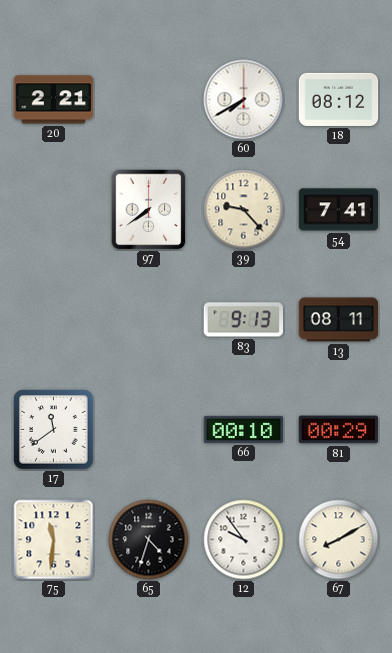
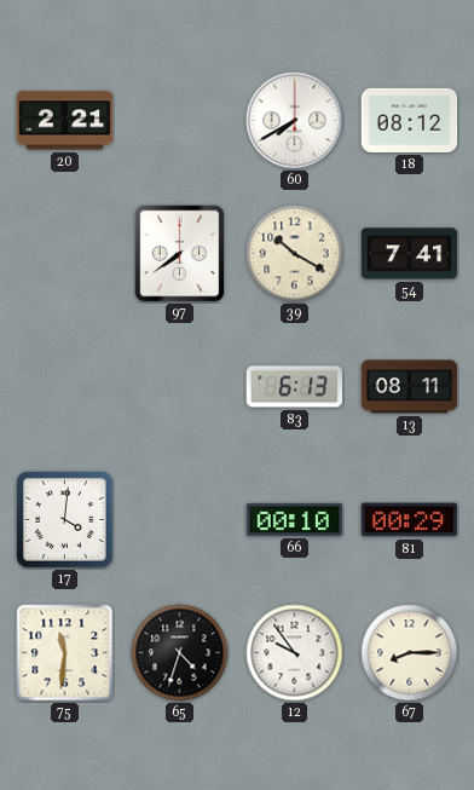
39: 9:23 -> 10:20 (295, 254)
83: 9:13 -> 6:13 (295, 387)
17: 11:39 -> 4:01 (65, 520)
67: 8:10 -> 8:15 (410, 653)
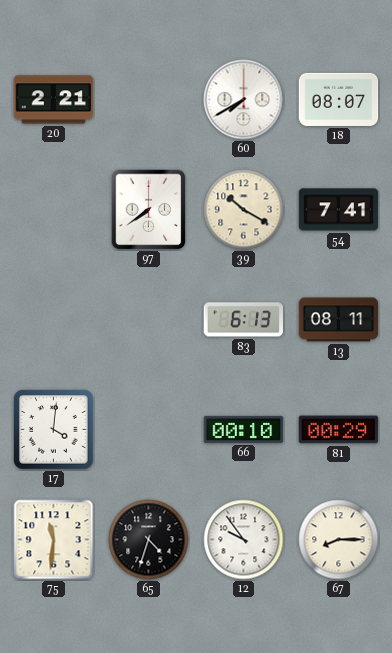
18: 08:12 -> 08:07 (339, 99)
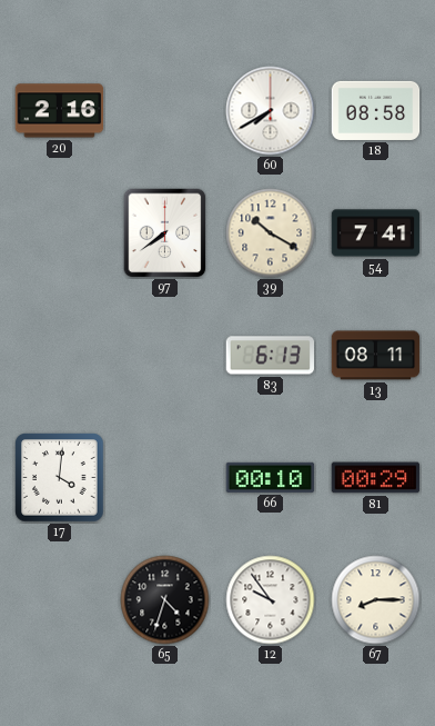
20: 2:21 -> 2:16 (60, 111)
18: 08:07 -> 08:58 (376, 110)
75: 11:31 -> none (54, 540)
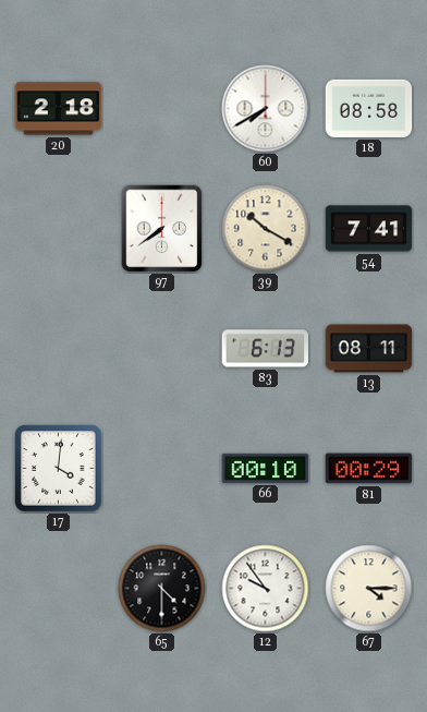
20: 2:16 -> 2:18 (59, 109)
65: 4:33 -> 4:30 (162, 589)
67: 8:15 -> 4:15 (369, 589)
